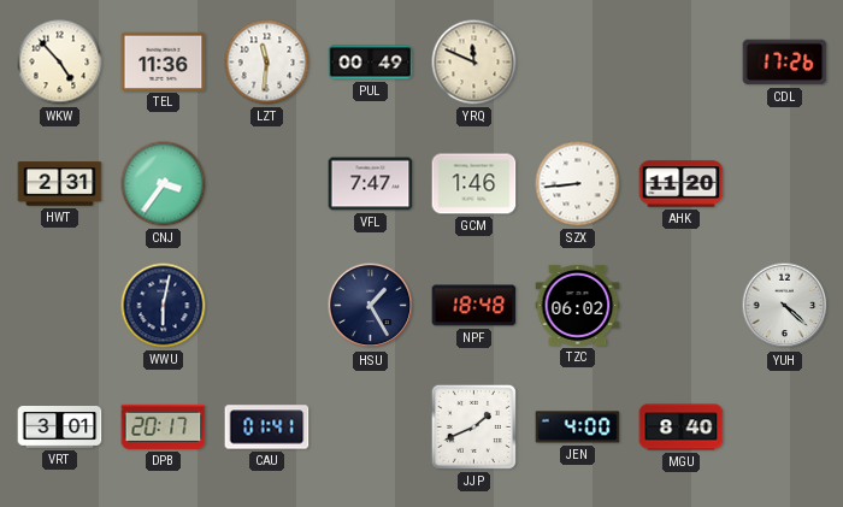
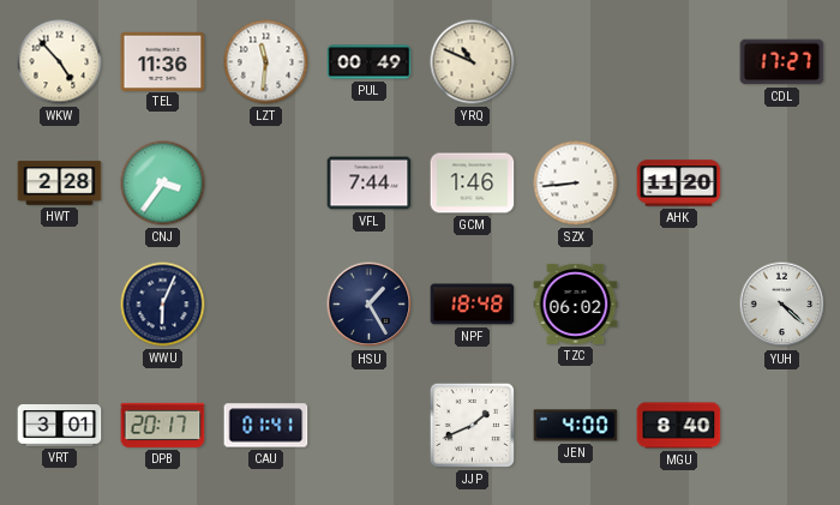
YRQ: 11:49 -> 10:49 (473, 62)
CDL: 17:26 -> 17:27 (782, 62)
HWT: 2:31 -> 2:28 (60, 184)
VFL: 7:47 -> 7:44 (370, 184)
WWU: 6:02 -> 6:04 (163, 305)
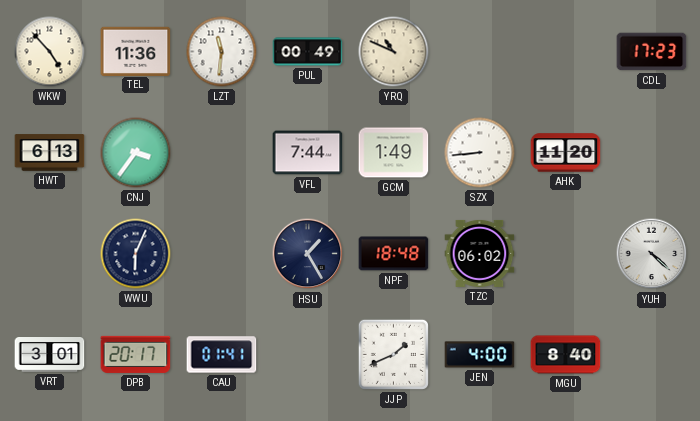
CDL: 17:27 -> 17:23 (652, 52)
HWT: 2:28 -> 6:13 (50, 153)
GCM: 1:46 -> 1:49 (394, 153)
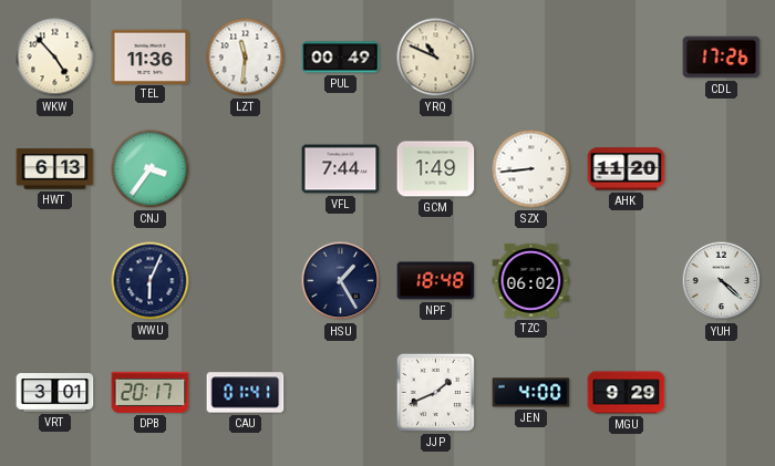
CDL: 17:23 -> 17:26 (722, 58)
MGU: 8:40 -> 9:29 (627, 393)
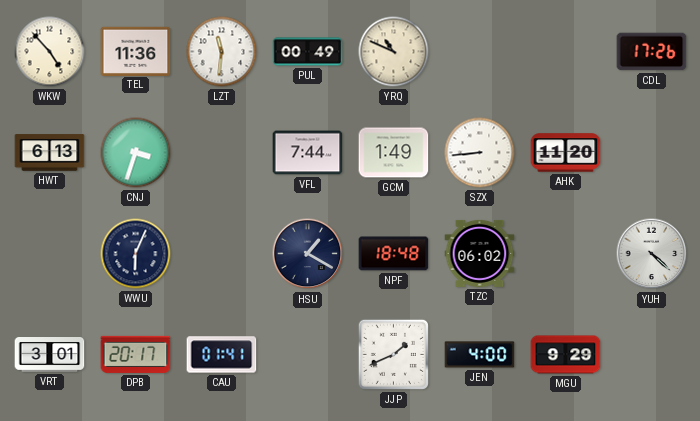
CNJ: 3:36 -> 3:33 (136, 153)
HSU: 1:25 -> 1:20 (308, 254)
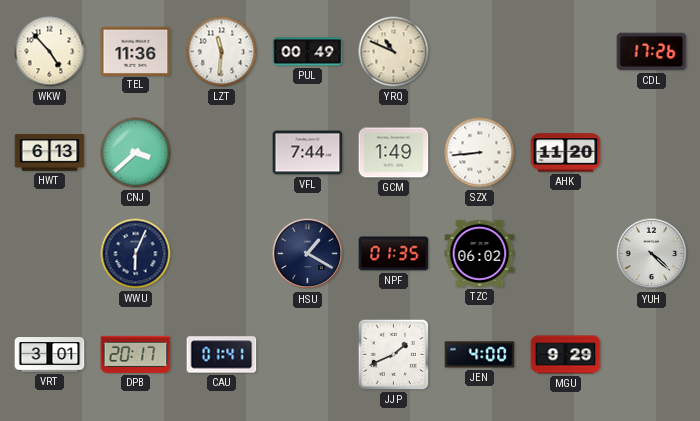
CNJ: 3:33 -> 3:38 (136, 153)
NPF: 18:48 -> 01:35 (394, 254)
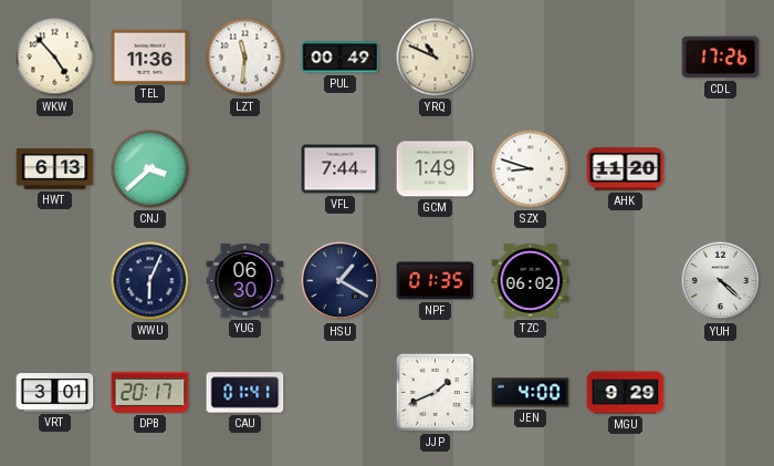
SZX: 8:44 -> 8:48 (531, 169)
YUG: none -> 06:30 (245, 281)
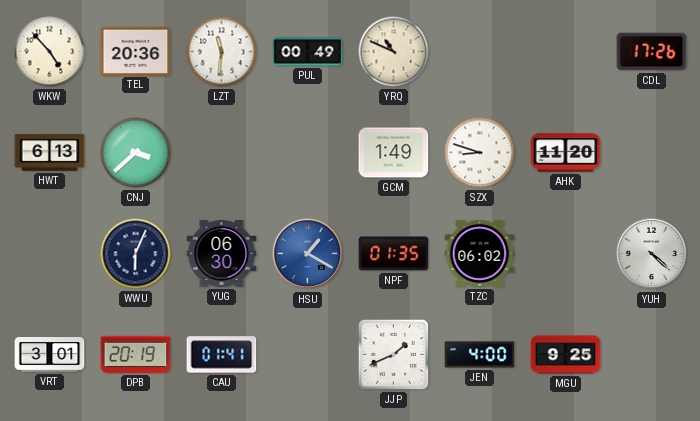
TEL: 11:36 -> 20:36 (136, 51)
VFL: 7:44 -> none (341, 169)
HSU dial: navy -> blue (308, 254)
DPB: 20:17 -> 20:19 (136, 354)
MGU: 9:29 -> 9:25 (566, 355)
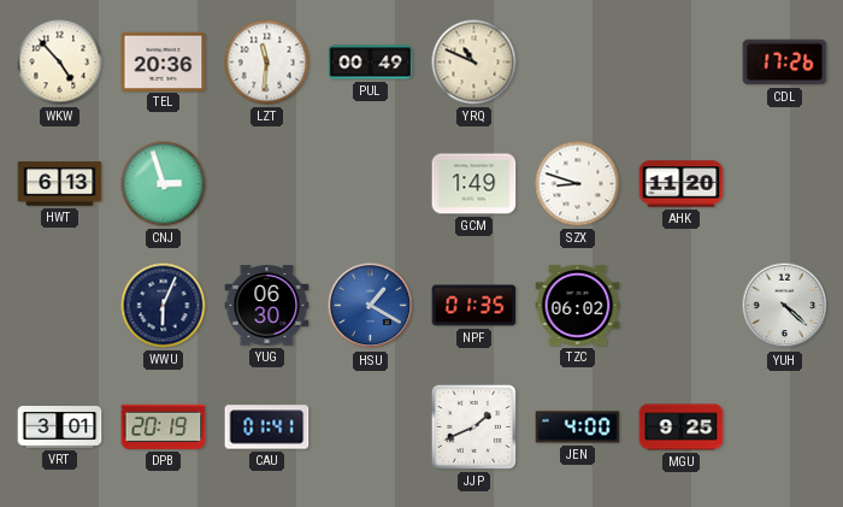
CNJ: 3:38 -> 2:57 (164, 184)
